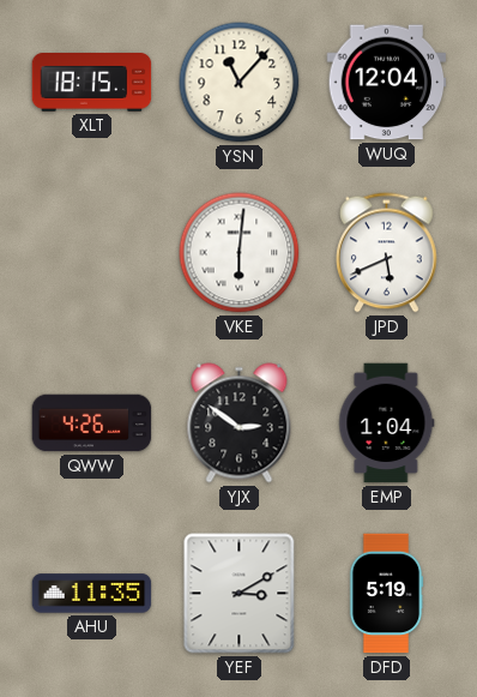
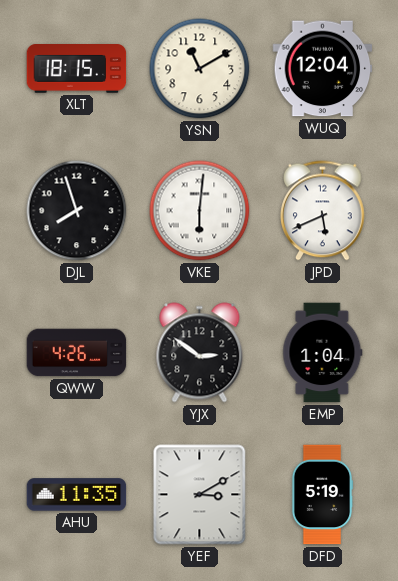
YSN: 11:07 -> 11:10 (200, 69)
DJL: none -> 7:57 (77, 211)
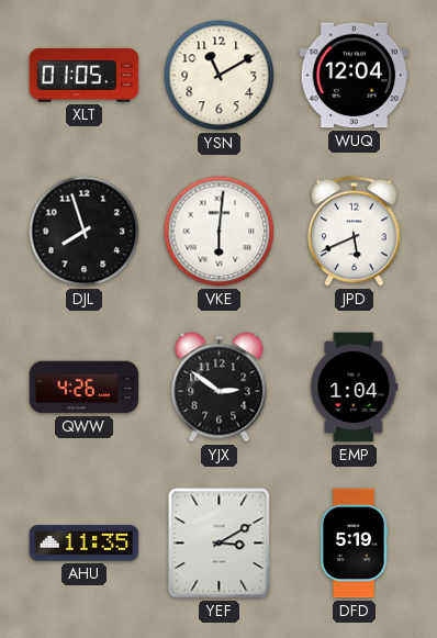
XLT: 18:15 -> 01:05 (85, 76)
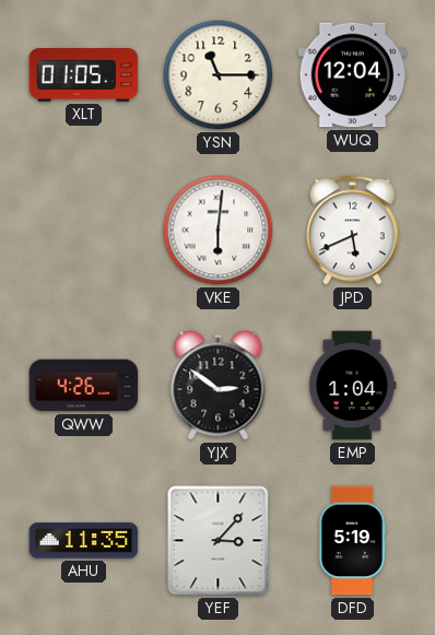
YSN: 11:10 -> 11:15 (219, 75)
DJL: 7:57 -> none (85, 232)
YEF: 3:10 -> 3:07 (219, 541)
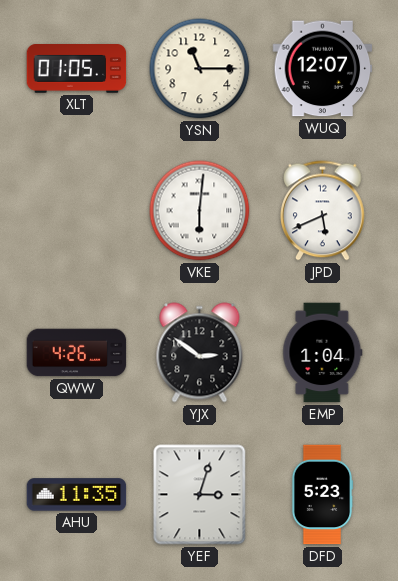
WUQ: 12:04 -> 12:07 (323, 69)
YEF: 3:07 -> 3:03 (200, 495)
DFD: 5:19 -> 5:23 (322, 495)
